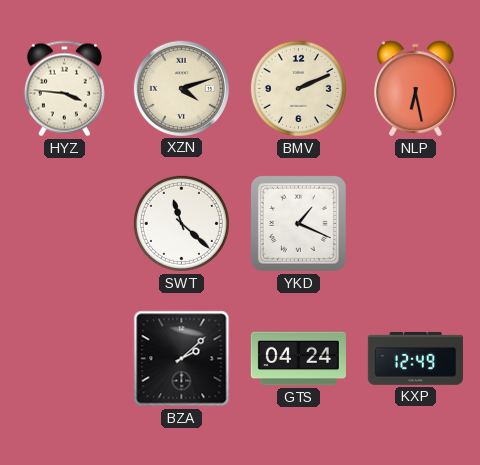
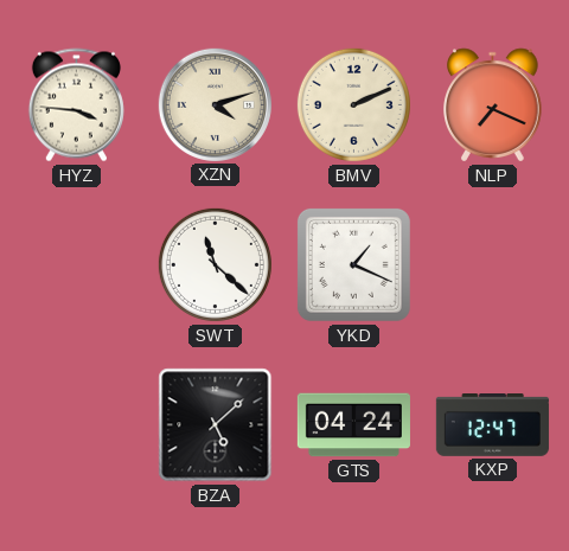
NLP: 6:28 -> 7:19 (493, 105)
BZA: 2:08 -> 5:08 (216, 425)
KXP: 12:49 -> 12:47 (492, 425)
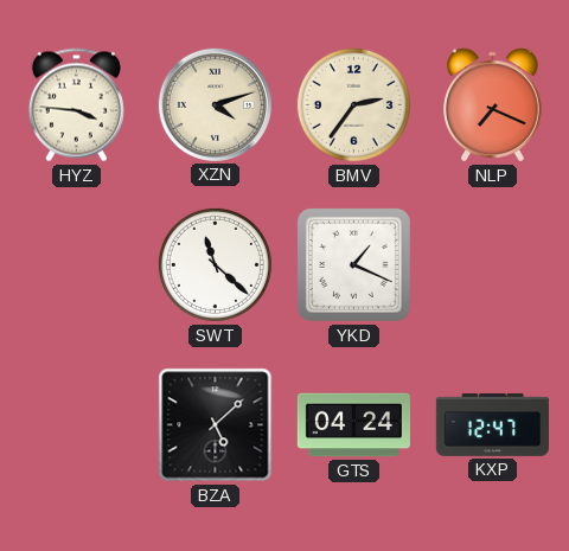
BMV: 2:11 -> 2:36 (353, 104)
